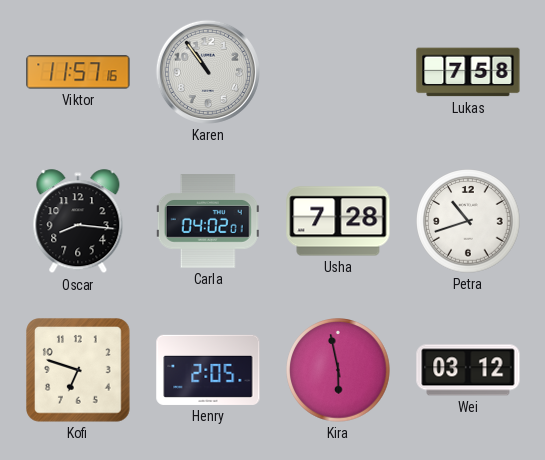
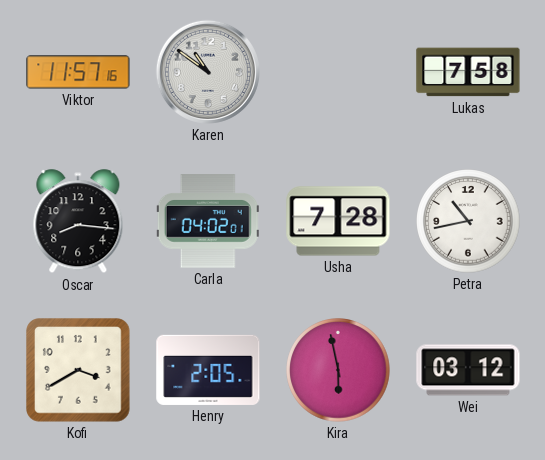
Karen: 10:54 -> 10:51 (208, 72)
Petra: 10:42 -> 10:43 (468, 221)
Kofi: 6:48 -> 3:40 (78, 370)
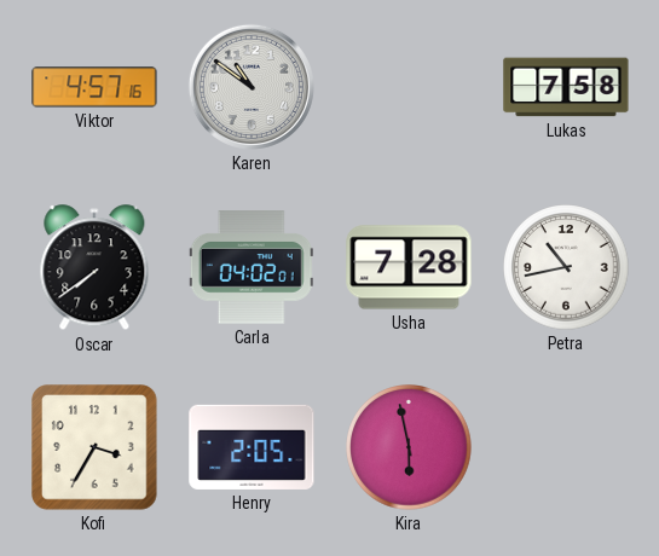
Viktor: 11:57 -> 4:57 (94, 87)
Oscar: 8:16 -> 7:39 (94, 268)
Kofi: 3:40 -> 3:35 (94, 447)
Wei: 03:12 -> none (468, 370)
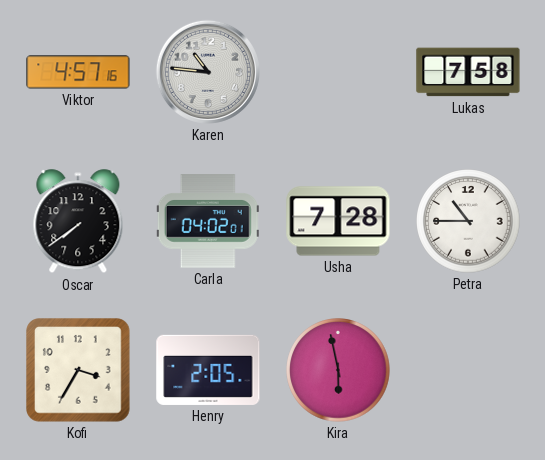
Karen: 10:51 -> 10:46 (208, 72)
Petra: 10:43 -> 10:45 (468, 221)
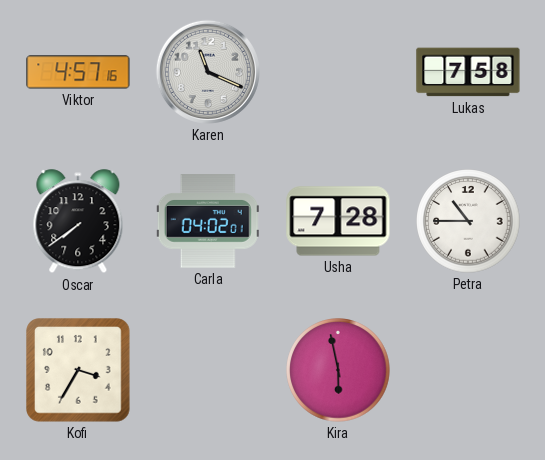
Karen: 10:46 -> 11:19 (208, 72)
Henry: 2:05 -> none (208, 370)
